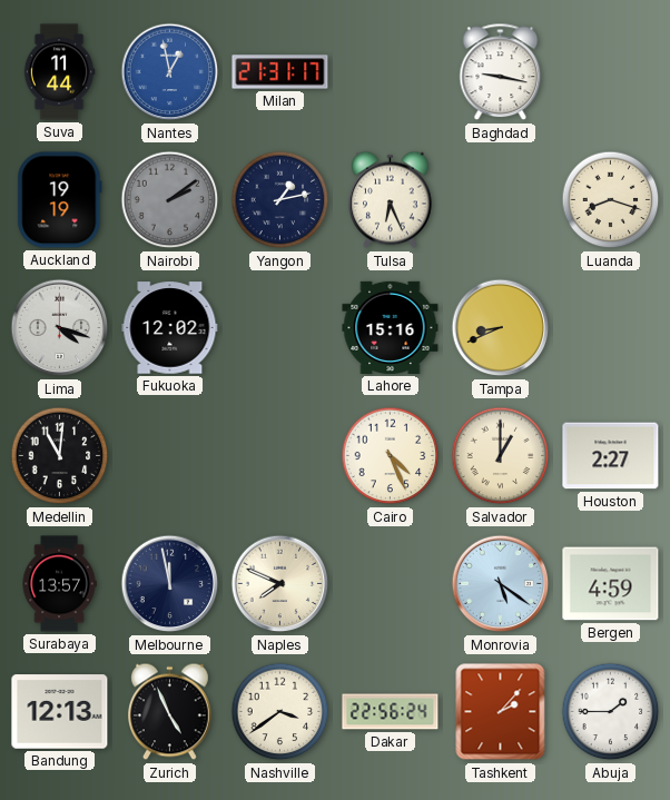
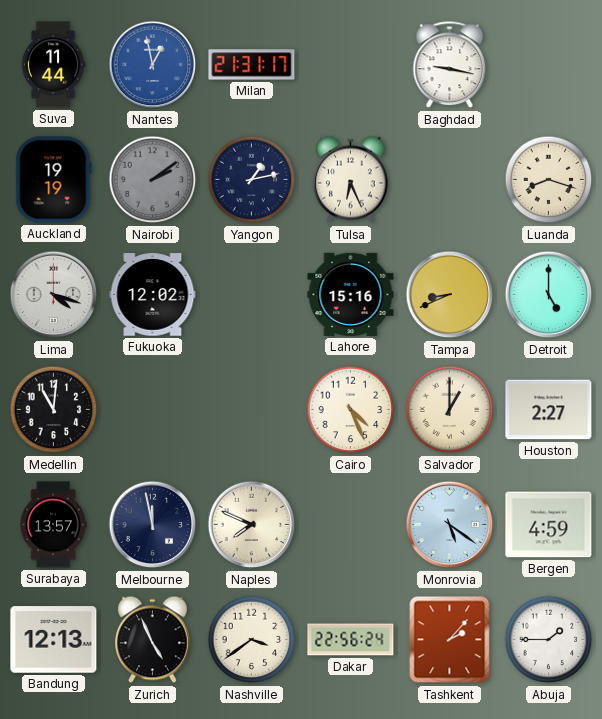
Detroit: none -> 5:00 (549, 295)
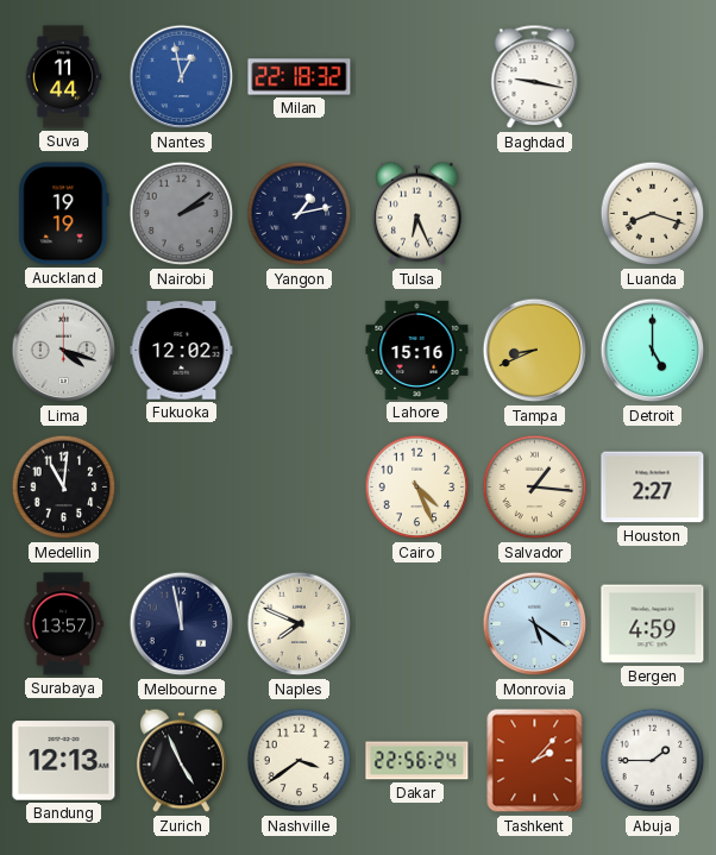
Milan: 21:31 -> 22:18 (300, 77)
Salvador: 1:00 -> 1:16 (535, 488)
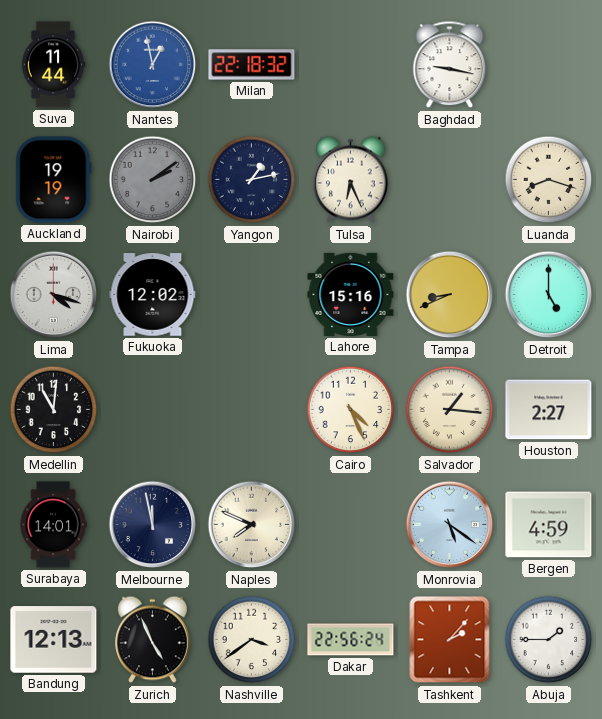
Surabaya: 13:57 -> 14:01 (53, 525)
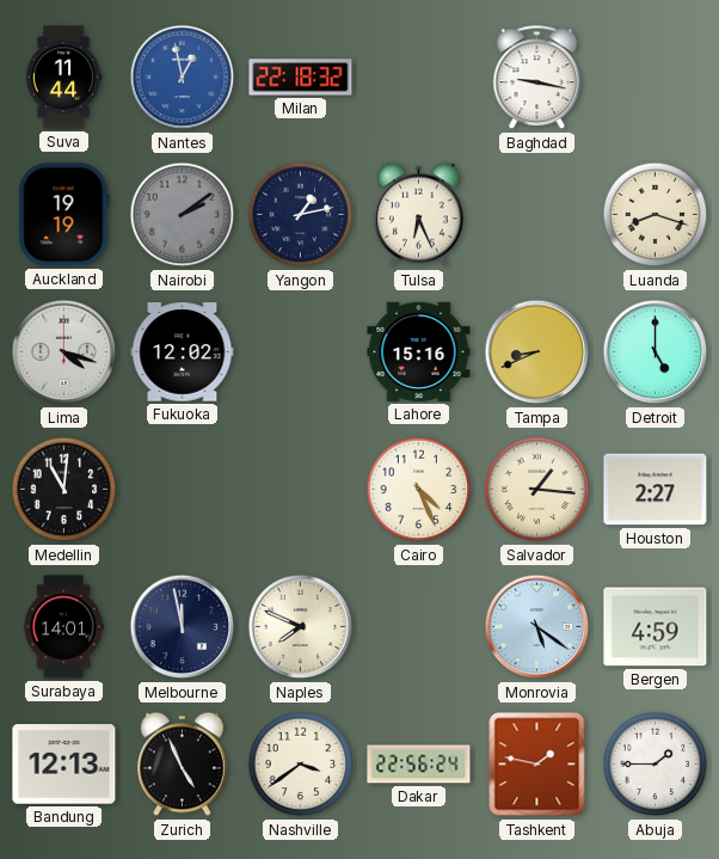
Tashkent: 2:07 -> 1:47 (537, 765)
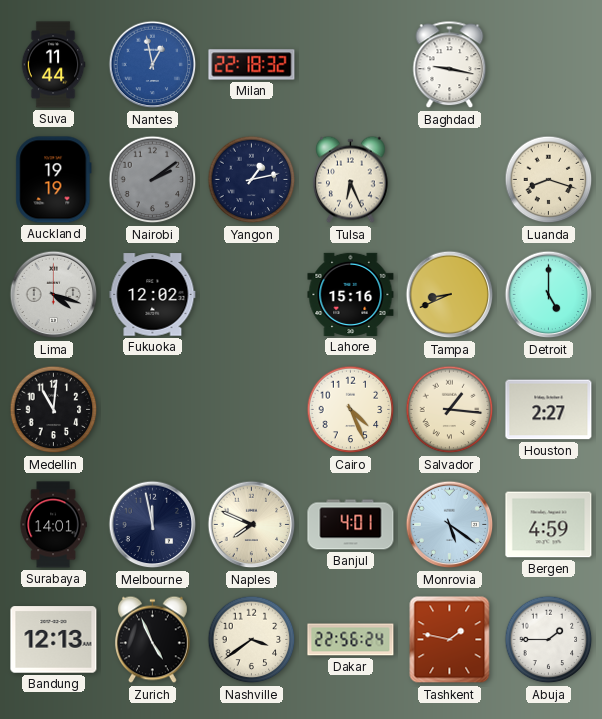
Banjul: none -> 4:01 (351, 525)
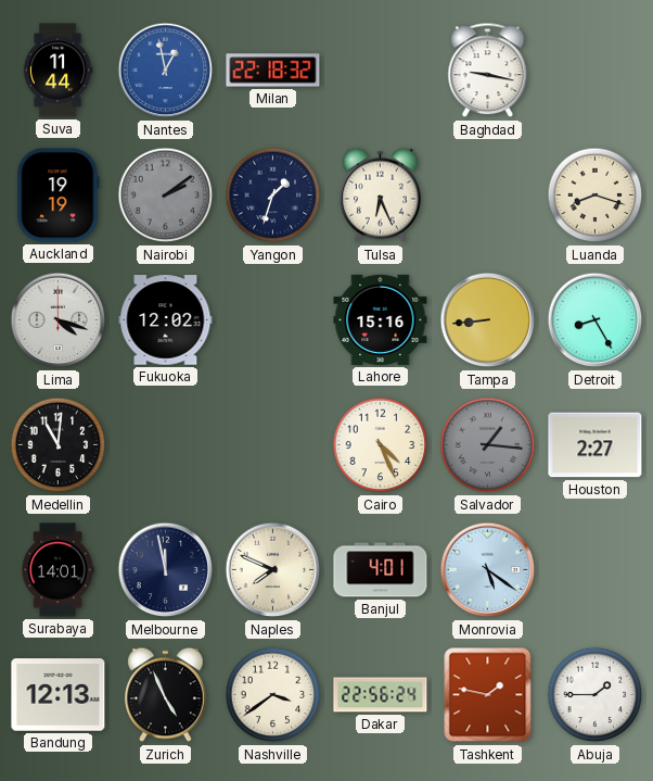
Yangon: 1:13 -> 1:33 (273, 196)
Tampa: 8:41 -> 8:44 (488, 320)
Detroit: 5:00 -> 8:25 (596, 320)
Salvador dial: cream -> grey (488, 445)
Bergen: 4:59 -> none (549, 525)
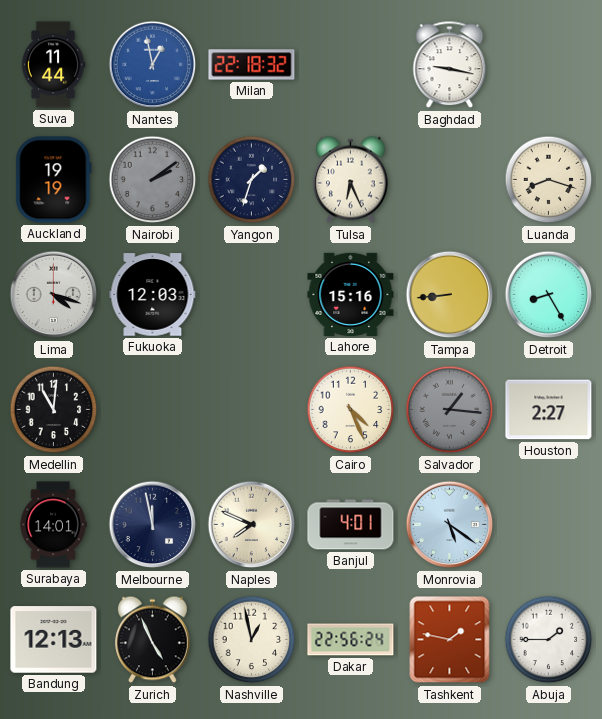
Fukuoka: 12:02 -> 12:03 (153, 295)
Nashville: 3:39 -> 12:58 (252, 640)
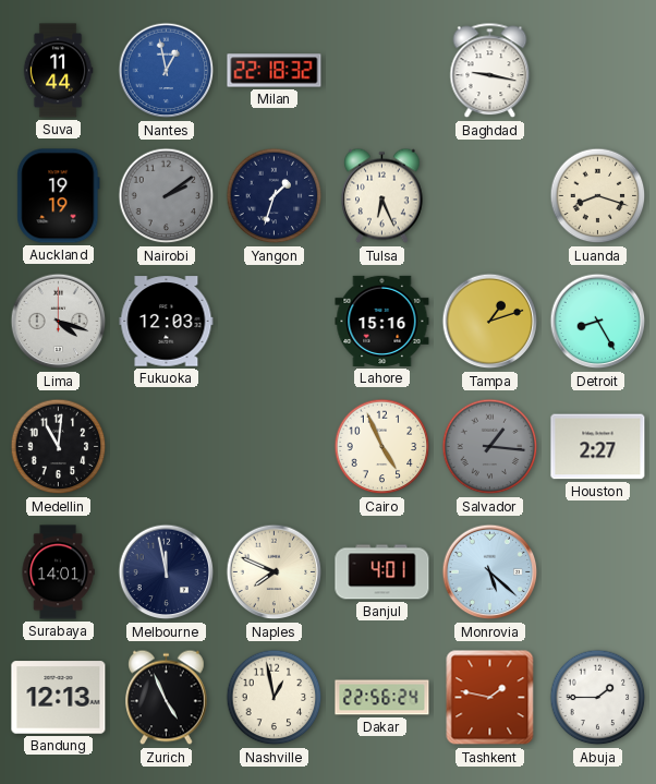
Tampa: 8:44 -> 1:12 (490, 322)
Cairo: 4:26 -> 4:56 (382, 447)
Monrovia: 5:21 -> 5:22 (490, 572)
